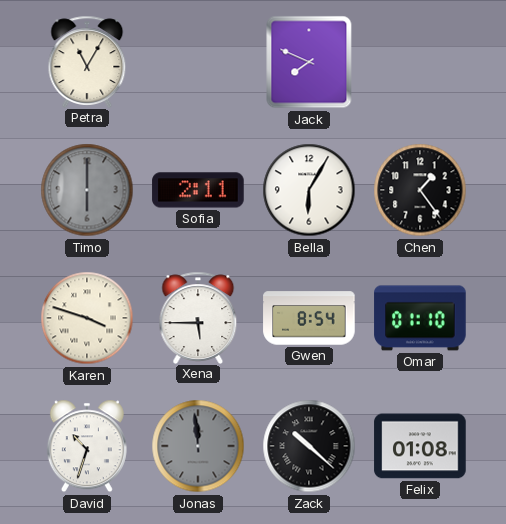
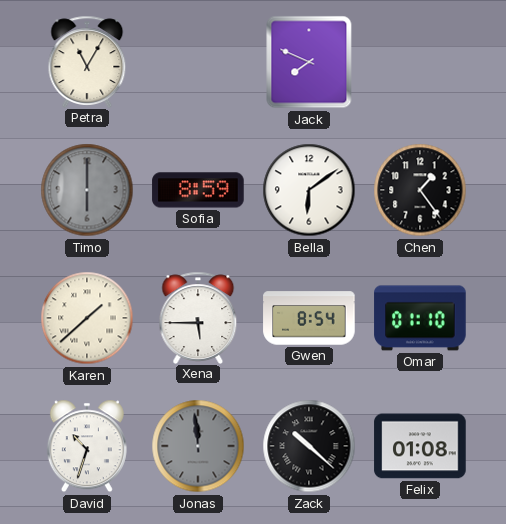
Sofia: 2:11 -> 8:59 (198, 190)
Bella: 6:05 -> 6:09 (309, 190)
Karen: 3:48 -> 1:38 (87, 318)
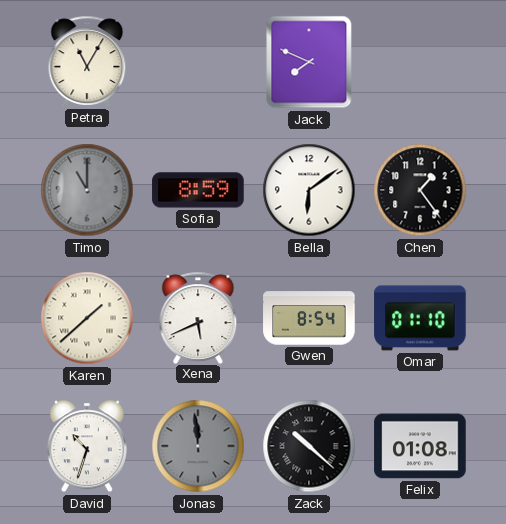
Timo: 6:00 -> 11:00 (87, 190)
Xena: 5:45 -> 5:41 (198, 317)
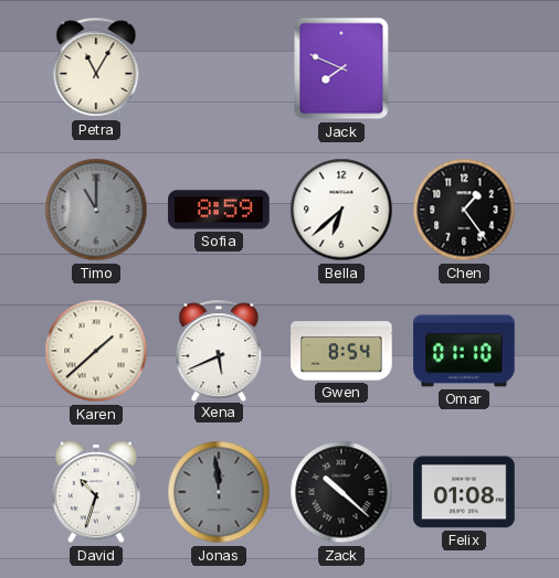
Bella: 6:09 -> 6:38 (341, 210)
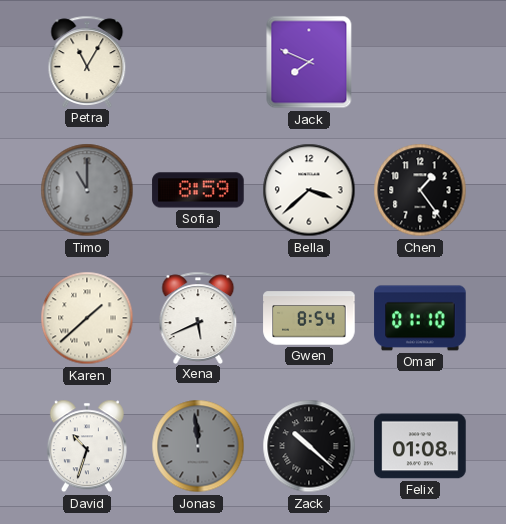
Bella: 6:38 -> 3:38 (309, 190)
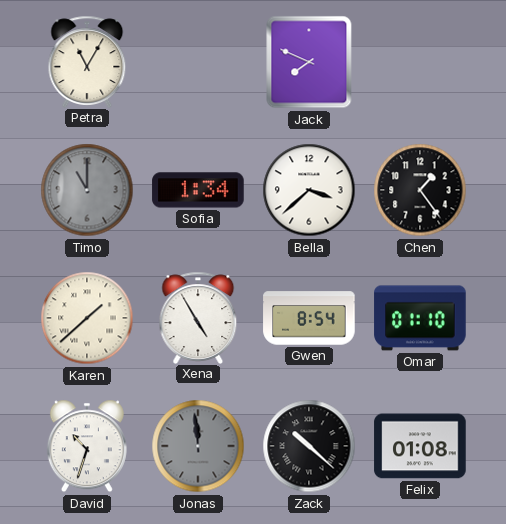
Sofia: 8:59 -> 1:34 (198, 190)
Xena: 5:41 -> 4:55 (198, 317)
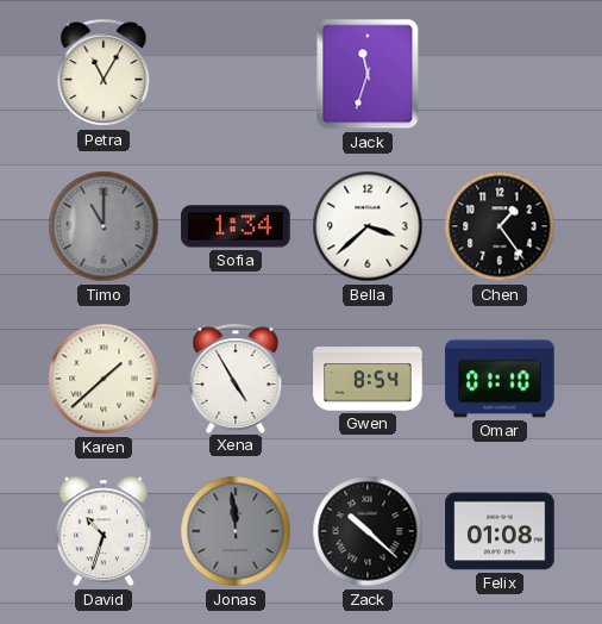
Jack: 7:49 -> 11:33 (368, 74)
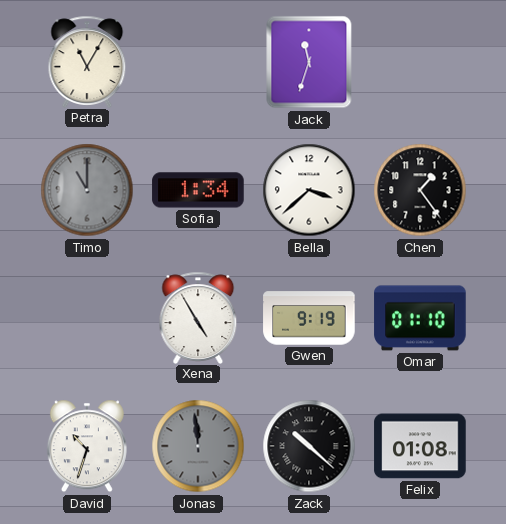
Karen: 1:38 -> none (104, 379)
Gwen: 8:54 -> 9:19 (309, 318)
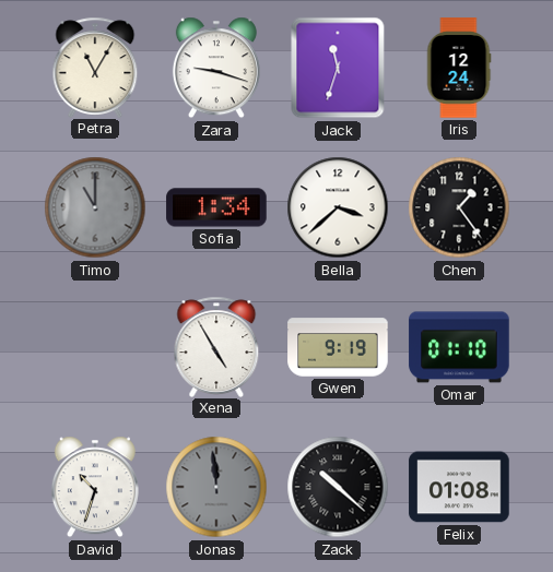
Zara: none -> 9:18 (216, 68)
Iris: none -> 12:24 (459, 68)
